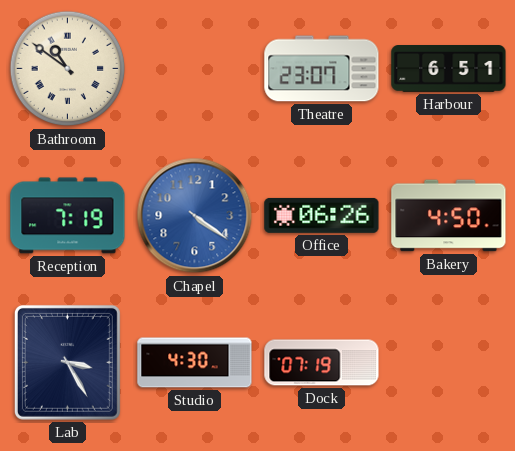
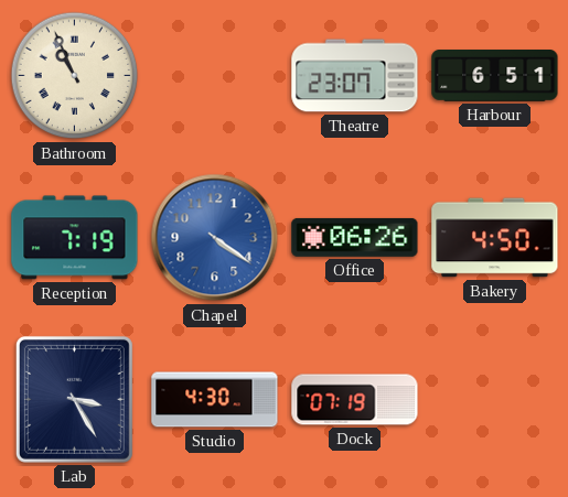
Bathroom: 10:51 -> 10:56 (75, 76)
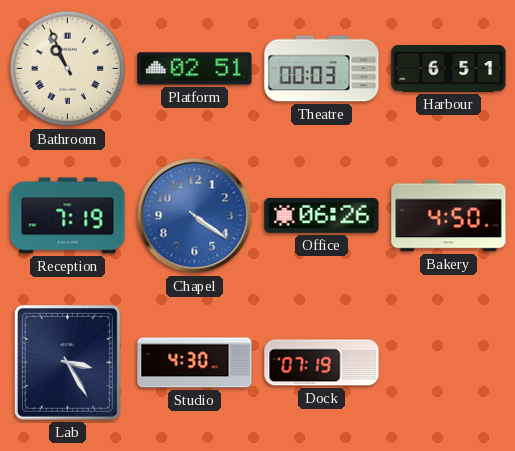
Platform: none -> 02:51 (195, 69)
Theatre: 23:07 -> 00:03 (322, 69)
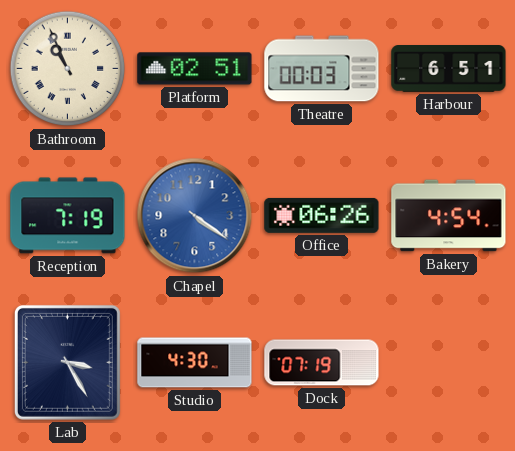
Bakery: 4:50 -> 4:54 (449, 216)
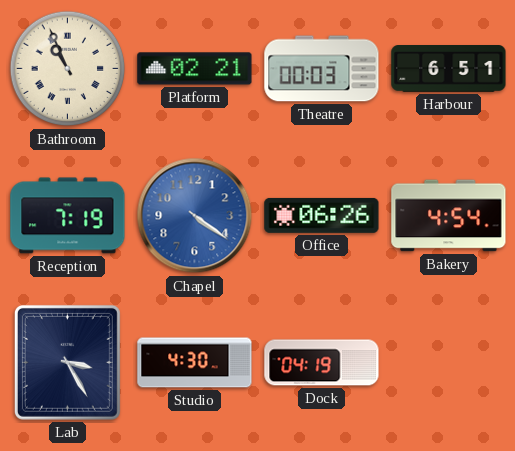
Platform: 02:51 -> 02:21 (195, 69)
Dock: 07:19 -> 04:19 (322, 363)
